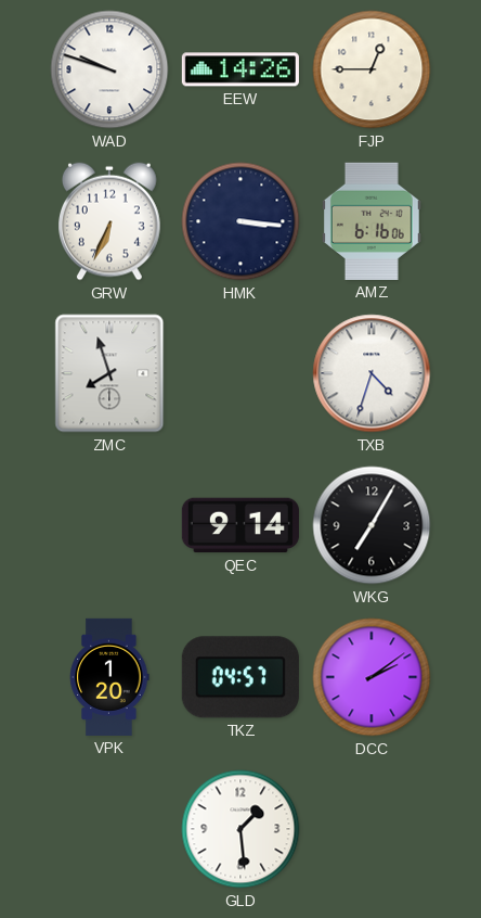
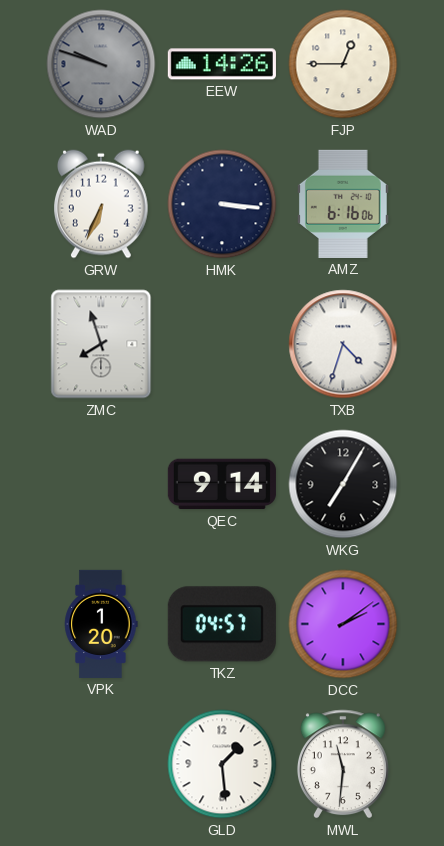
WAD dial: white -> grey (101, 64)
MWL: none -> 11:31 (343, 764)
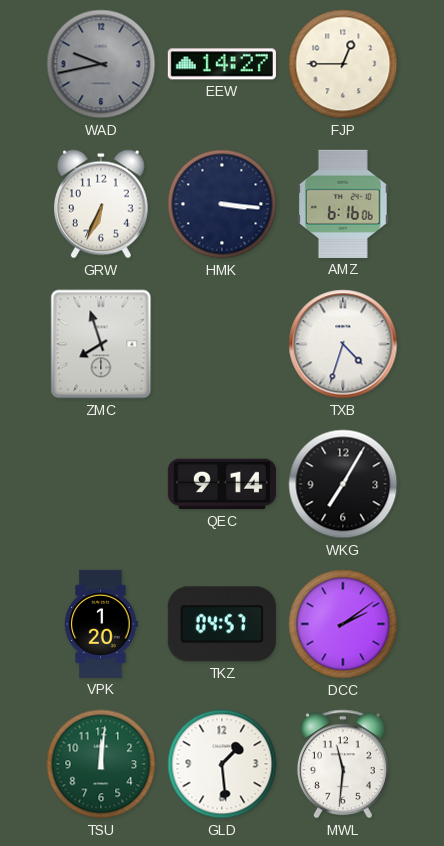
WAD: 9:48 -> 9:43 (101, 64)
EEW: 14:26 -> 14:27 (222, 64)
TSU: none -> 12:01 (101, 764)
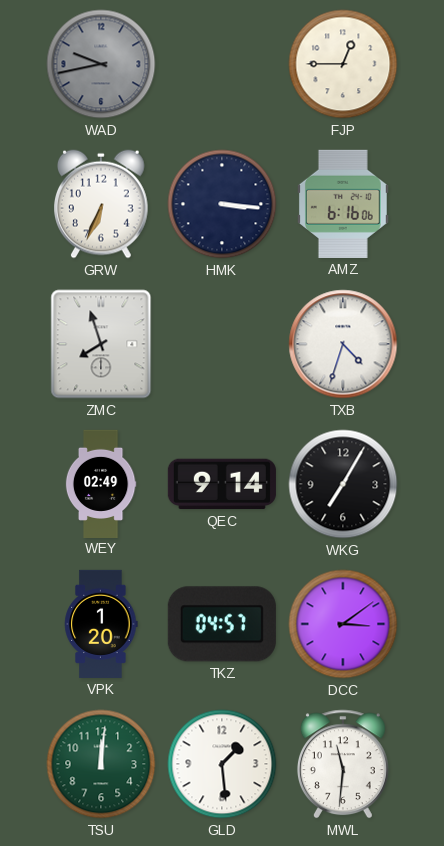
EEW: 14:27 -> none (222, 64)
WEY: none -> 02:49 (101, 483)
DCC: 2:09 -> 3:09 (343, 624)
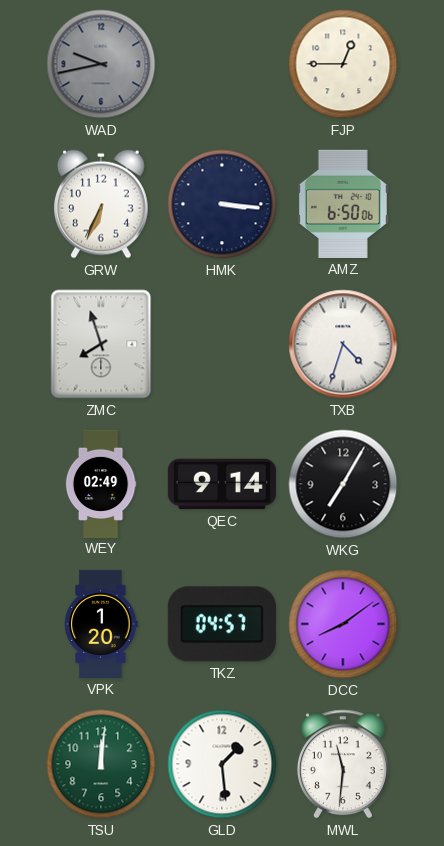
AMZ: 6:16 -> 6:50 (343, 204)
DCC: 3:09 -> 8:09 (343, 624)
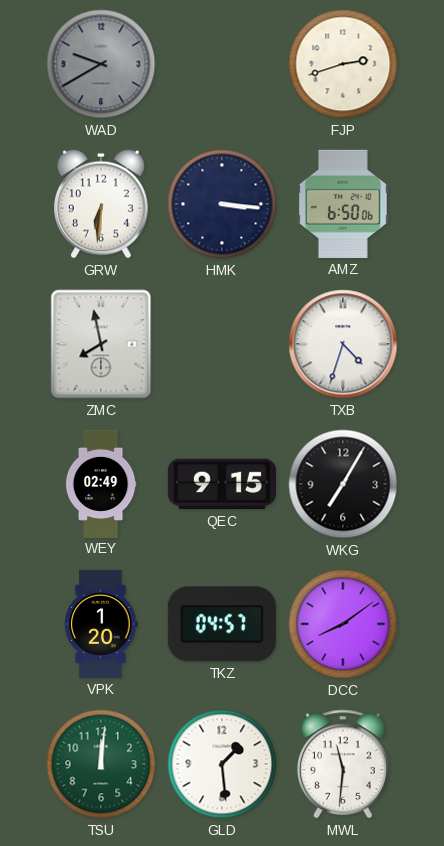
WAD: 9:43 -> 9:40 (101, 64)
FJP: 12:45 -> 2:42 (343, 64)
GRW: 6:34 -> 6:31 (102, 204)
ZMC: 7:57 -> 7:58 (101, 344)
QEC: 9:14 -> 9:15 (222, 484)
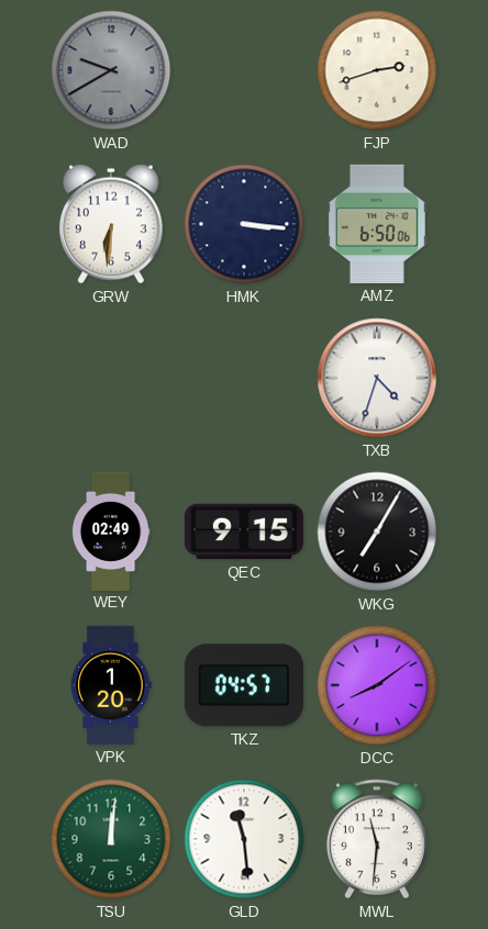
ZMC: 7:58 -> none (101, 344)
GLD: 1:29 -> 11:29 (244, 839)
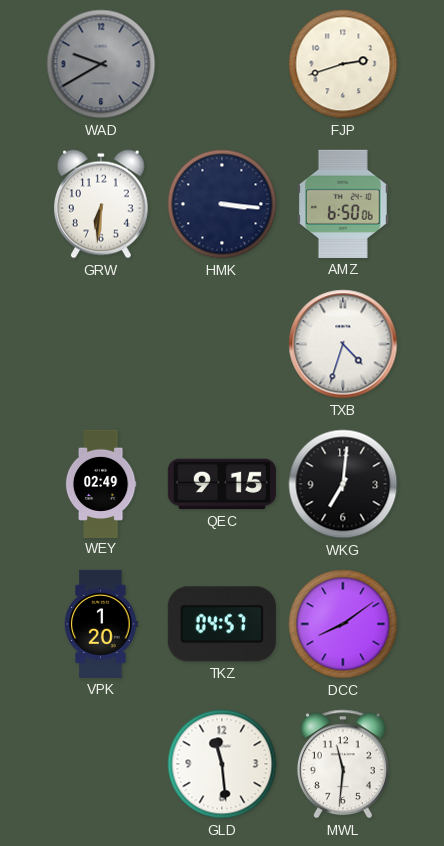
WKG: 7:05 -> 7:01 (343, 484)
TSU: 12:01 -> none (111, 839)
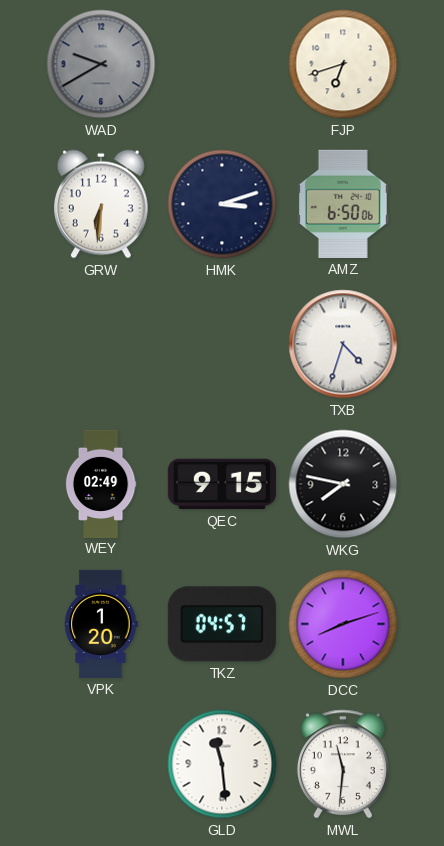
FJP: 2:42 -> 6:42 (343, 64)
HMK: 3:16 -> 3:12 (222, 204)
WKG: 7:01 -> 7:47 (343, 484)
DCC: 8:09 -> 8:12 (343, 624)
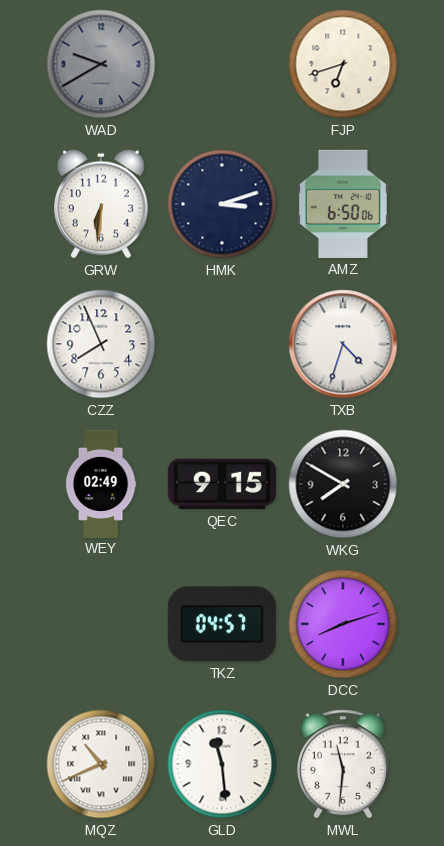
CZZ: none -> 7:56 (101, 344)
WKG: 7:47 -> 7:50 (343, 484)
VPK: 1:20 -> none (101, 624)
MQZ: none -> 10:41 (101, 764)
